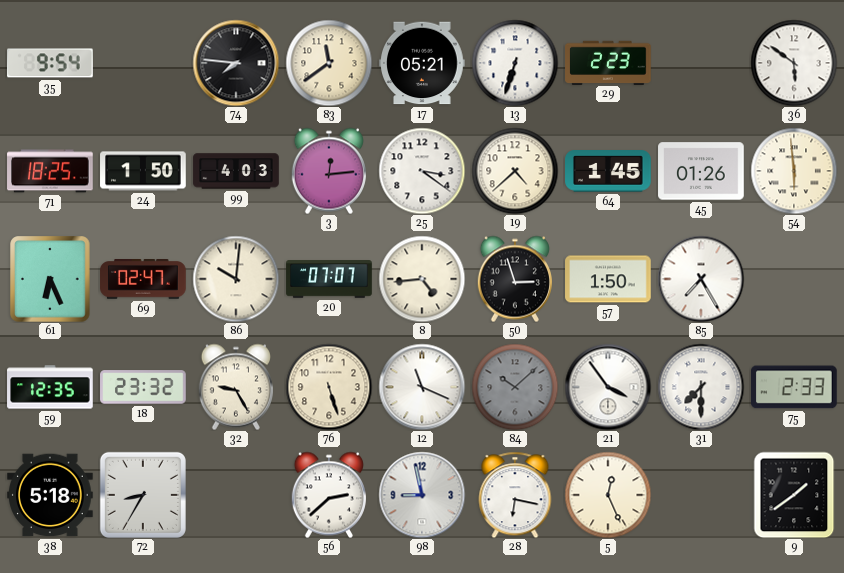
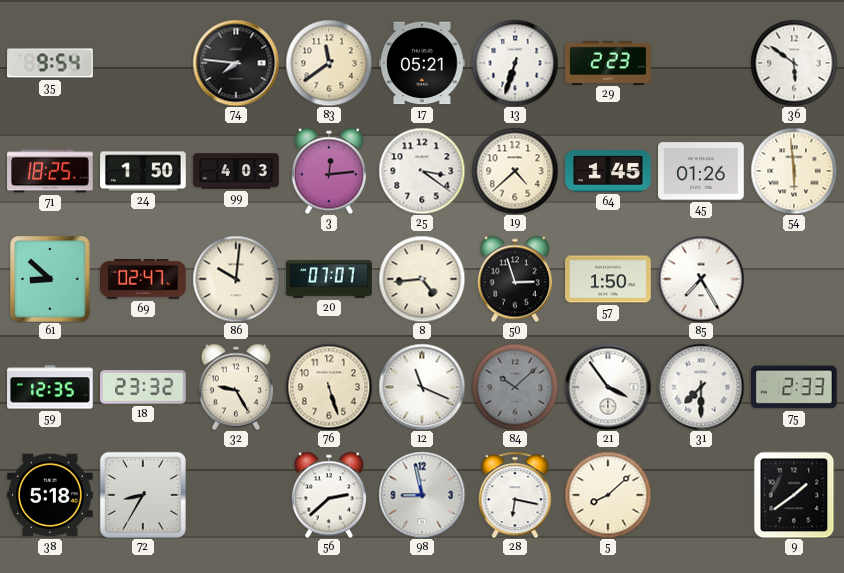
61: 6:26 -> 8:52 (50, 279)
5: 12:26 -> 8:08 (608, 495)
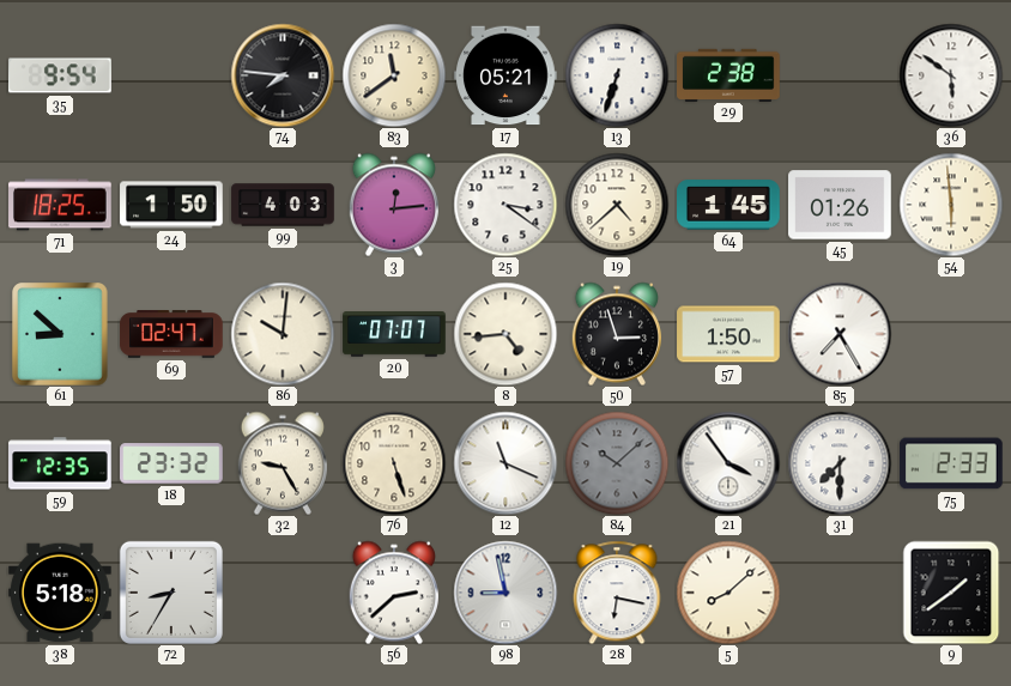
29: 2:23 -> 2:38 (728, 74)
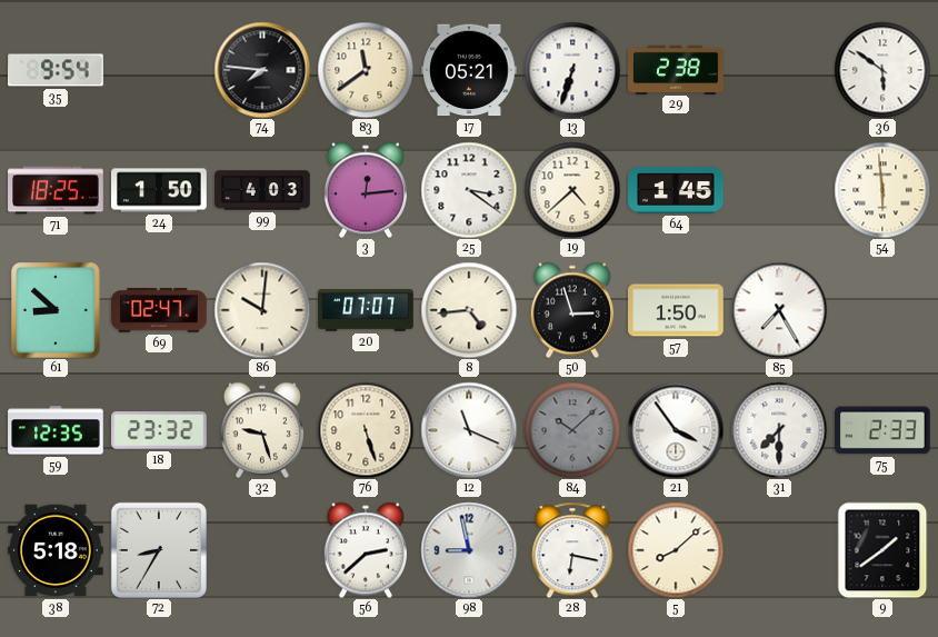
45: 01:26 -> none (840, 205)
32: 9:25 -> 9:27 (261, 430)
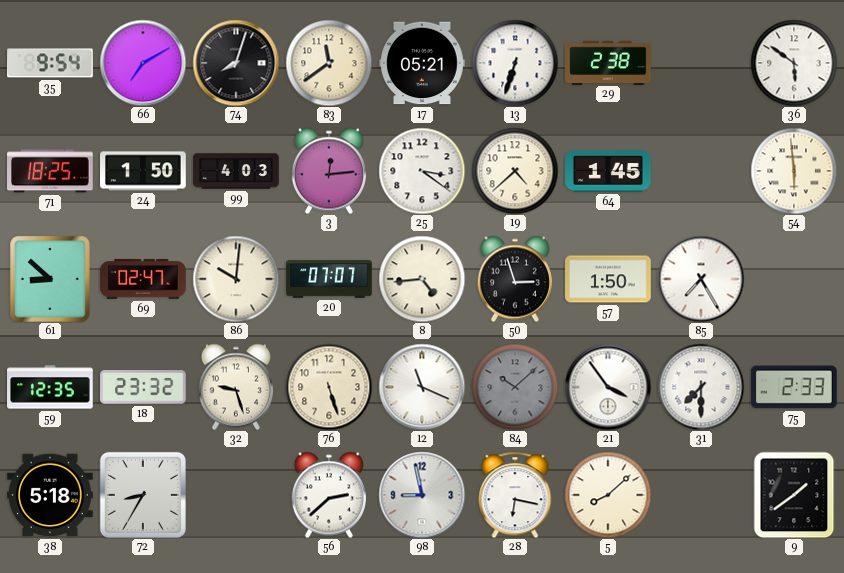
66: none -> 7:10 (143, 63)
74: 7:46 -> 8:03 (236, 63)
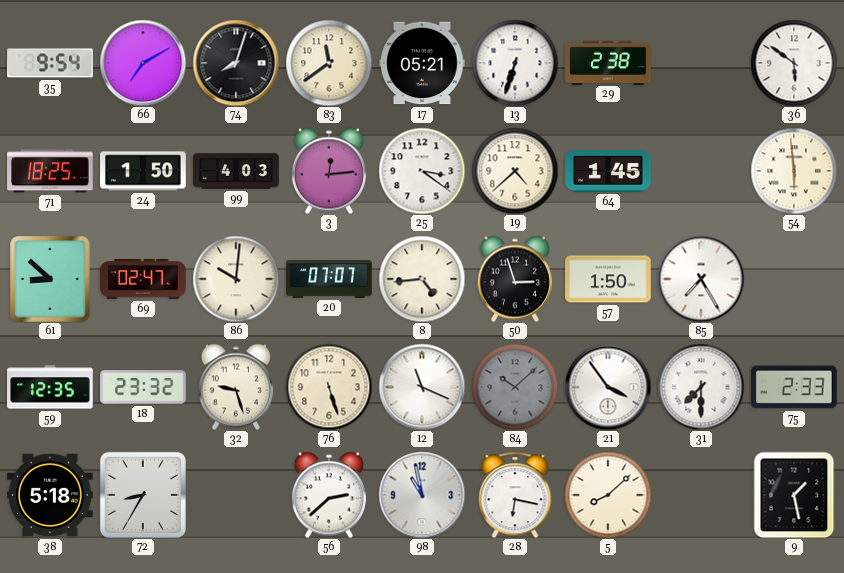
98: 8:58 -> 10:58 (422, 495)
9: 1:39 -> 1:28 (794, 495)
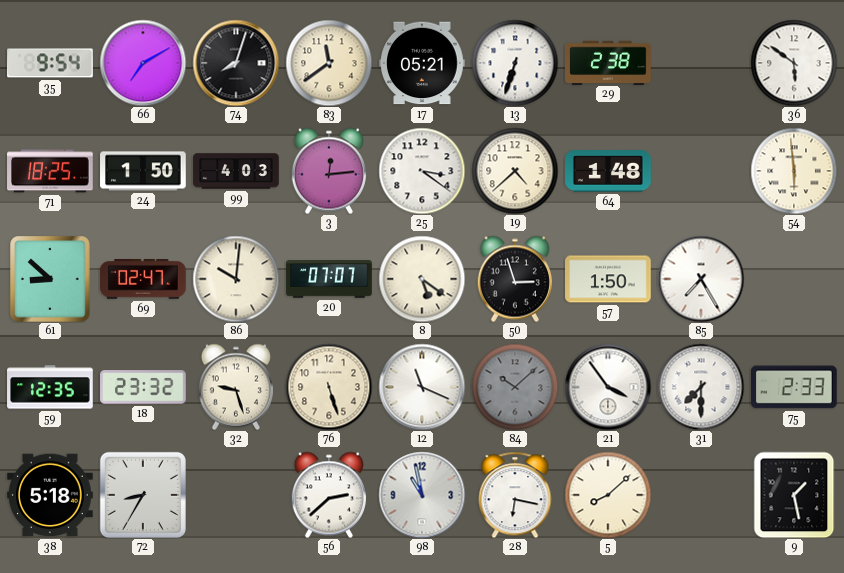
64: 1:45 -> 1:48 (608, 171)
8: 4:44 -> 5:21 (422, 279)
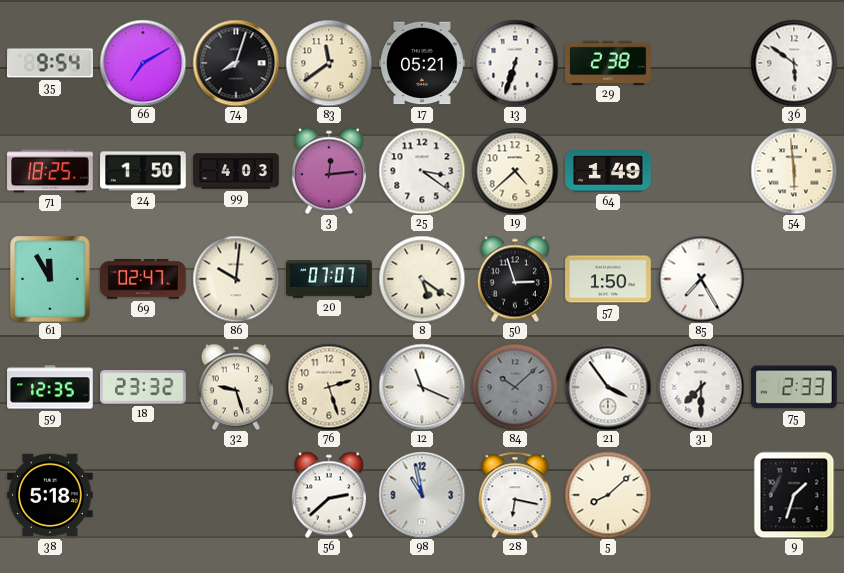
64: 1:48 -> 1:49 (608, 171)
61: 8:52 -> 11:55 (50, 279)
76: 5:27 -> 2:27 (329, 387)
72: 8:35 -> none (143, 495)
9: 1:28 -> 1:33 (794, 495)
